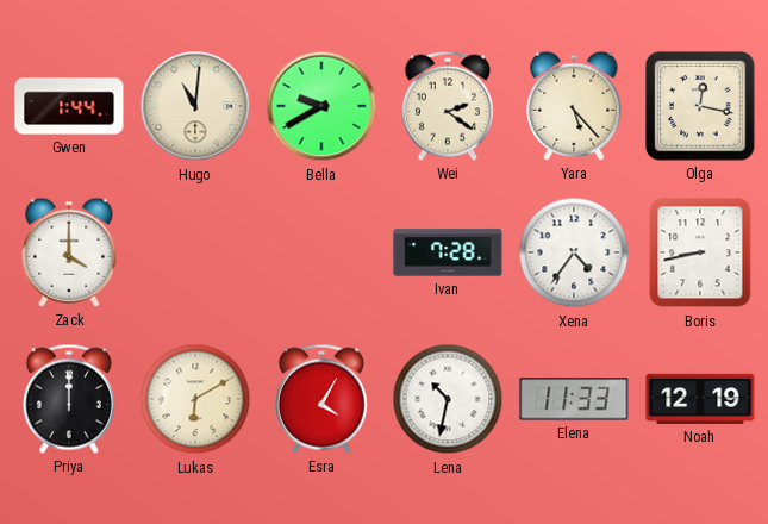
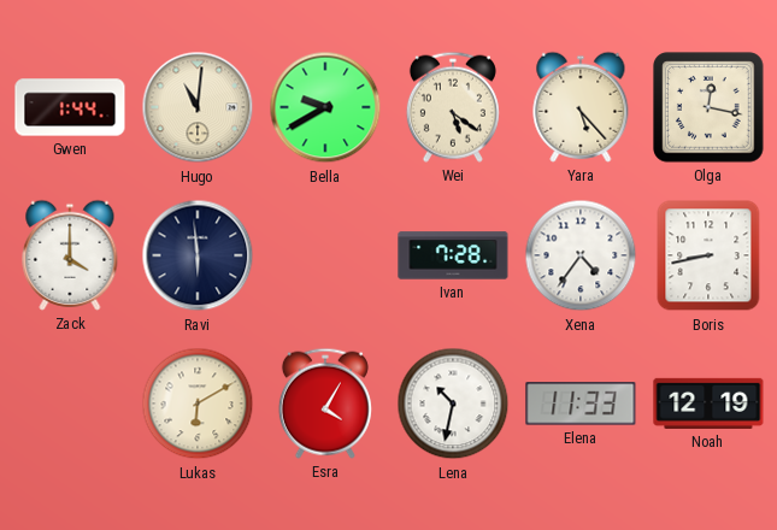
Wei: 2:21 -> 5:21 (453, 107)
Ravi: none -> 5:59 (198, 255)
Priya: 12:00 -> none (69, 399)
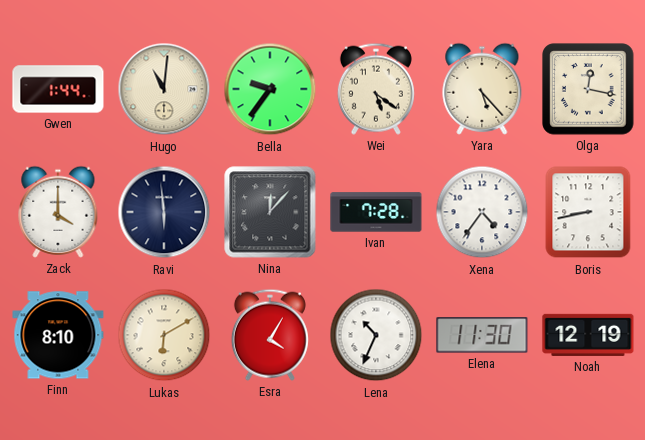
Bella: 9:40 -> 9:36 (270, 89)
Nina: none -> 12:07 (270, 212)
Finn: none -> 8:10 (58, 335)
Lena: 10:32 -> 10:34 (376, 335)
Elena: 11:33 -> 11:30 (482, 335)
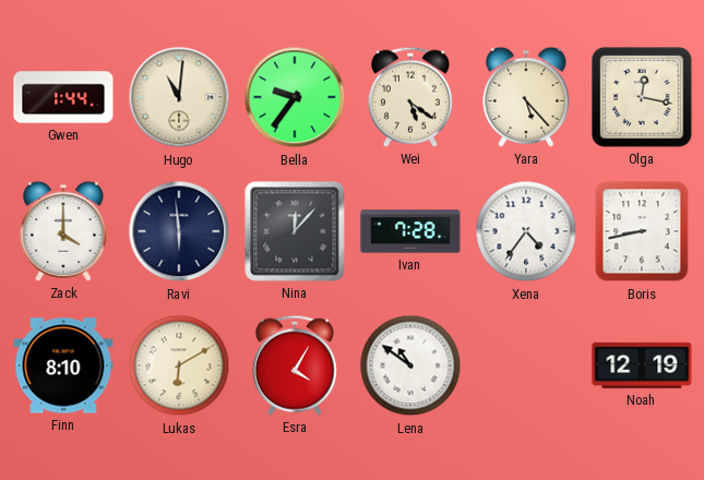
Lena: 10:34 -> 10:51 (410, 365)
Elena: 11:30 -> none (482, 335)
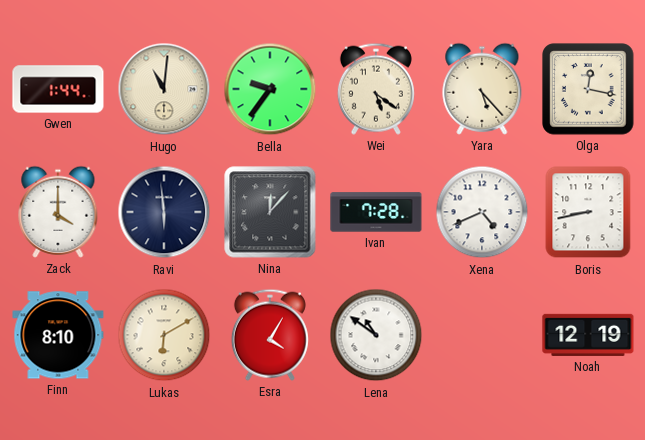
Xena: 4:36 -> 4:41 (482, 212)
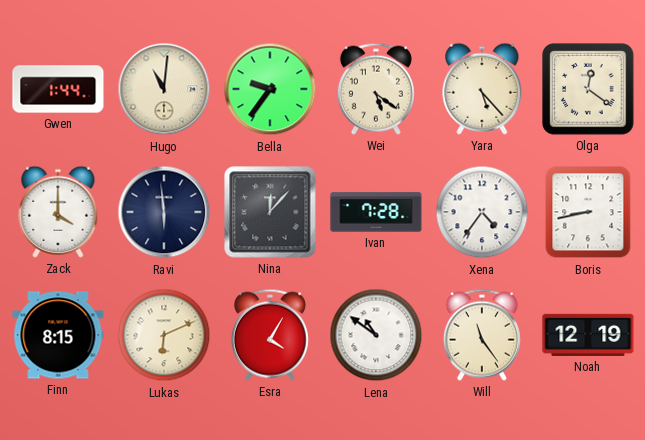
Olga: 12:17 -> 12:21 (588, 89)
Xena: 4:41 -> 4:36 (482, 212)
Finn: 8:10 -> 8:15 (58, 335)
Lukas: 6:10 -> 6:11 (164, 335)
Will: none -> 11:24 (482, 335)
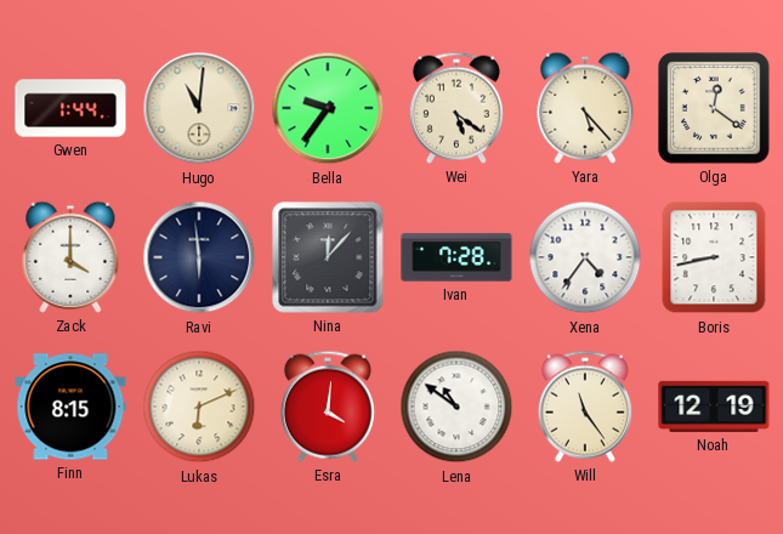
Esra: 4:05 -> 4:01 (328, 407)
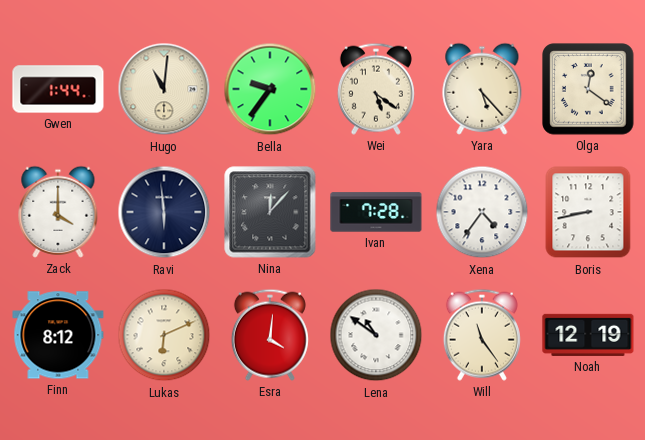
Finn: 8:15 -> 8:12 (58, 335)
